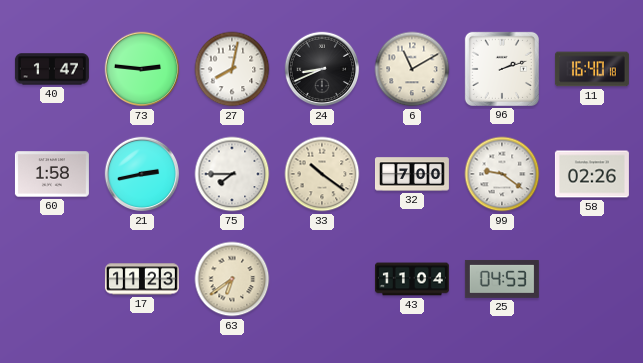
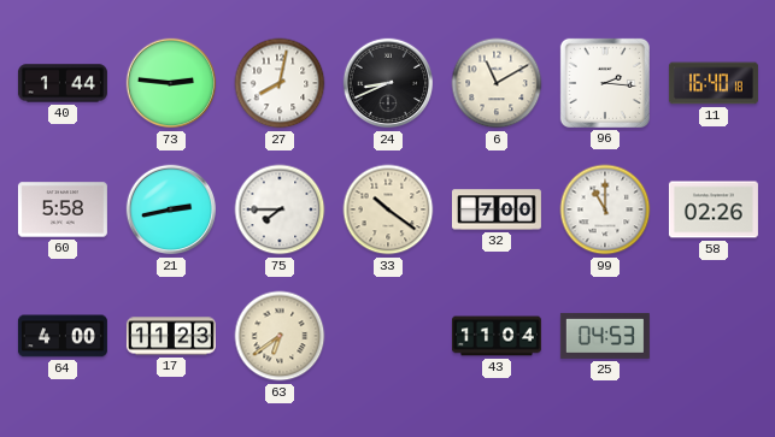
40: 1:47 -> 1:44 (63, 83)
96: 2:12 -> 2:16 (605, 83)
60: 1:58 -> 5:58 (63, 209)
99: 9:21 -> 11:00 (605, 209)
64: none -> 4:00 (63, 336)
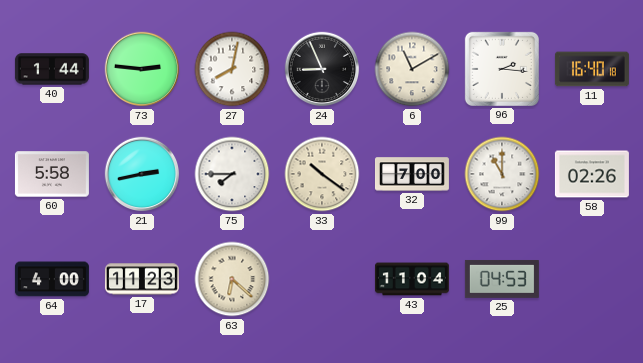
24: 8:41 -> 8:56 (322, 69)
63: 6:39 -> 6:22 (232, 279)
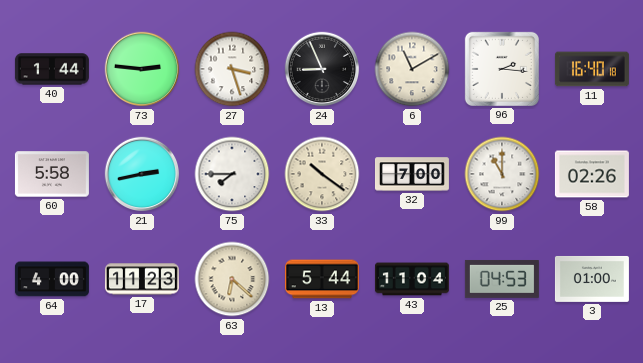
27: 8:02 -> 3:27 (232, 69)
13: none -> 5:44 (322, 279)
3: none -> 01:00 (592, 279)
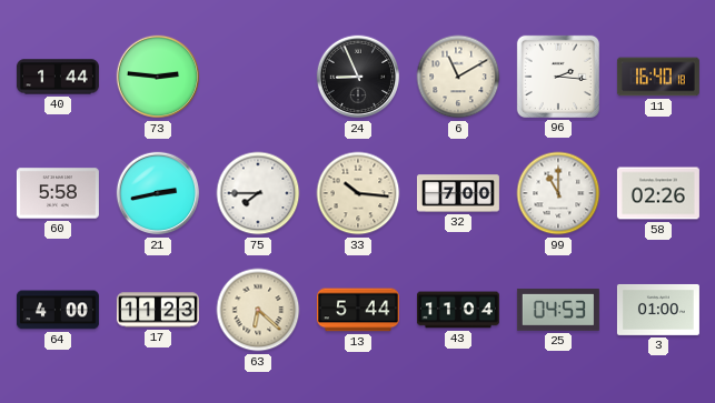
27: 3:27 -> none (232, 69)
33: 10:21 -> 10:16 (358, 193)
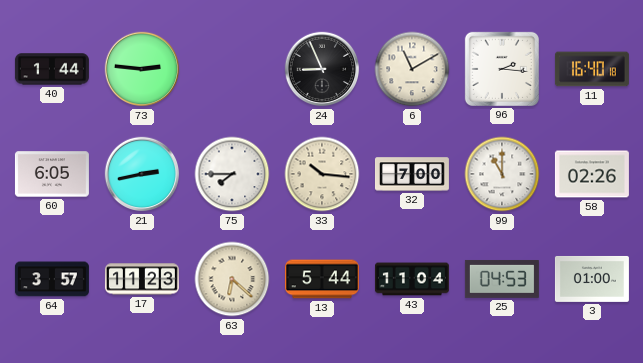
60: 5:58 -> 6:05 (52, 174)
64: 4:00 -> 3:57 (52, 279)
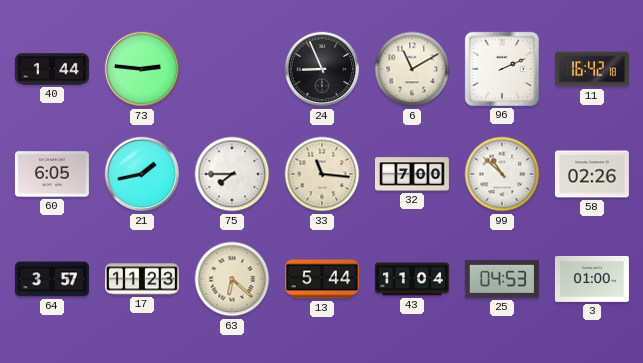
96: 2:16 -> 2:11 (502, 69)
11: 16:40 -> 16:42 (592, 69)
21: 2:43 -> 1:43 (142, 174)
33: 10:16 -> 11:16 (322, 174)
99: 11:00 -> 10:52 (502, 174)
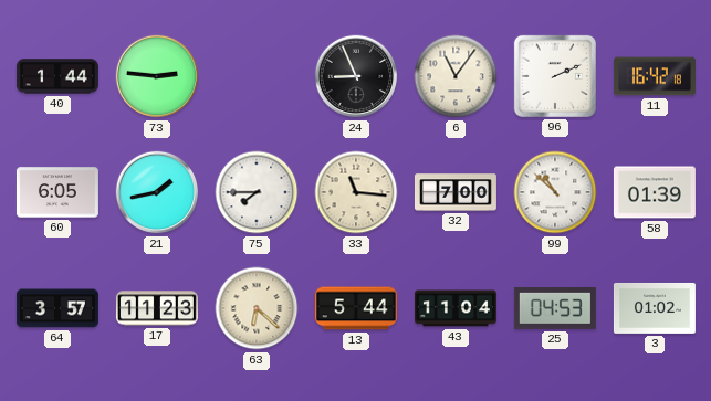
6: 11:10 -> 11:06 (456, 76)
58: 02:26 -> 01:39 (655, 192)
3: 01:00 -> 01:02 (655, 308)
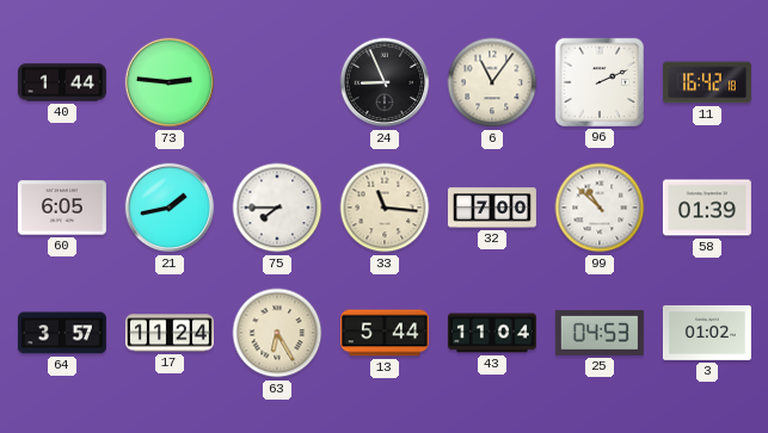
17: 11:23 -> 11:24 (170, 333)
63: 6:22 -> 6:25 (277, 333)
